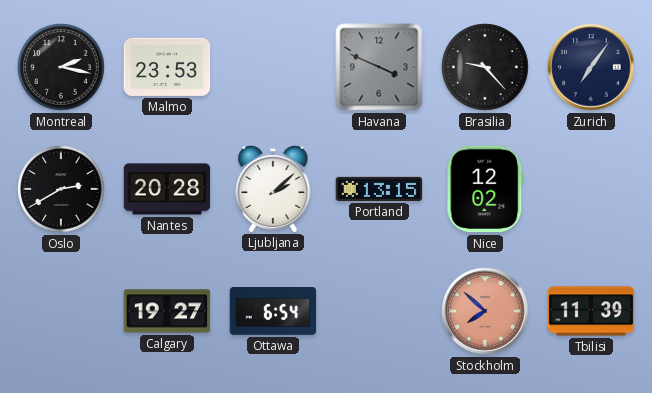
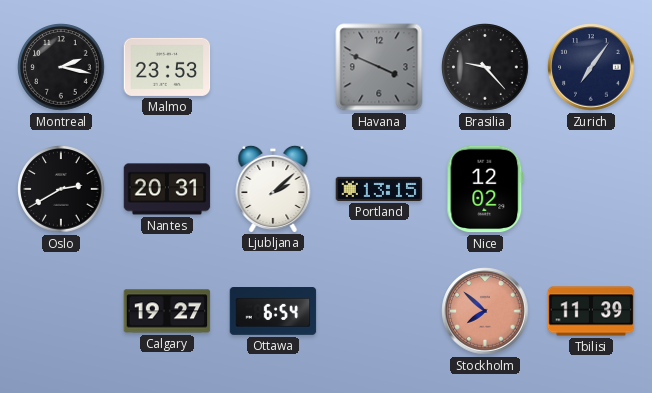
Nantes: 20:28 -> 20:31 (167, 189)
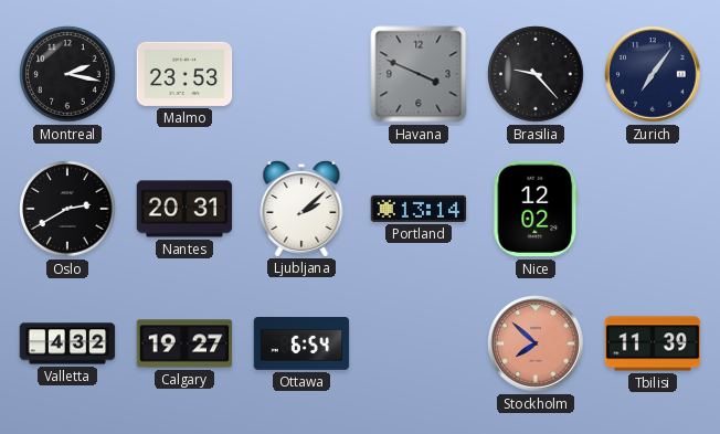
Portland: 13:15 -> 13:14 (419, 209)
Valletta: none -> 4:32 (67, 343)
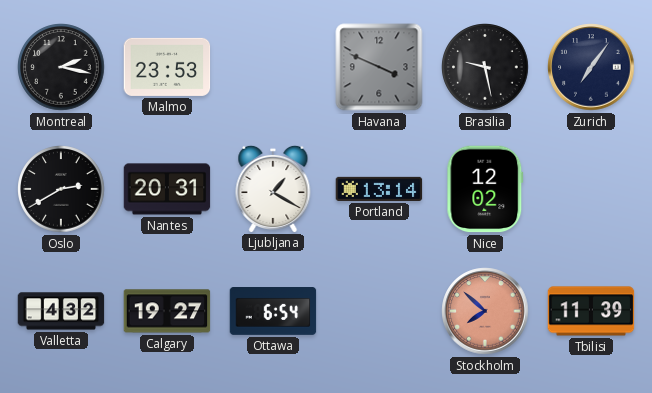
Brasilia: 9:23 -> 9:28 (485, 67)
Ljubljana: 2:08 -> 1:20 (273, 188)
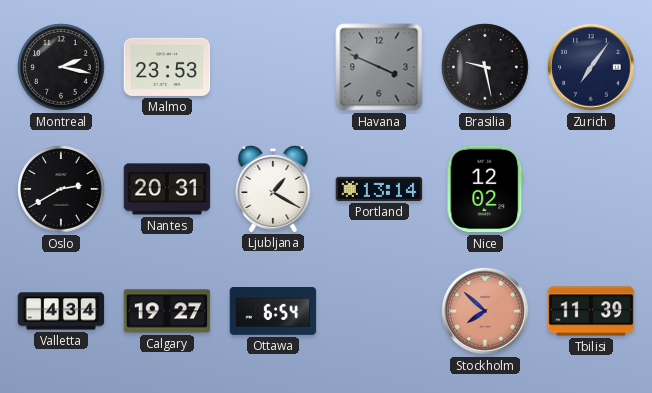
Valletta: 4:32 -> 4:34 (61, 311)
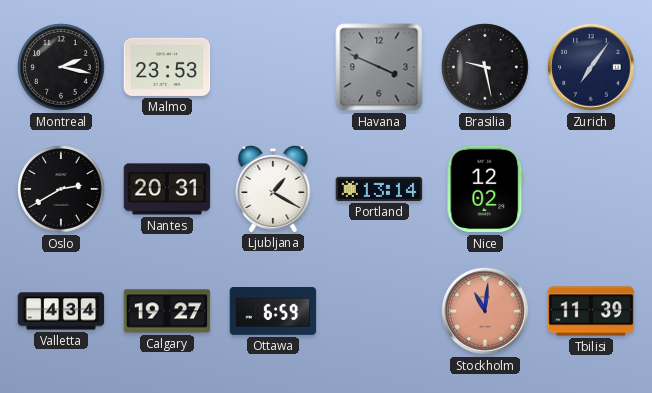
Ottawa: 6:54 -> 6:59 (273, 312)
Stockholm: 7:52 -> 11:01 (485, 311)
